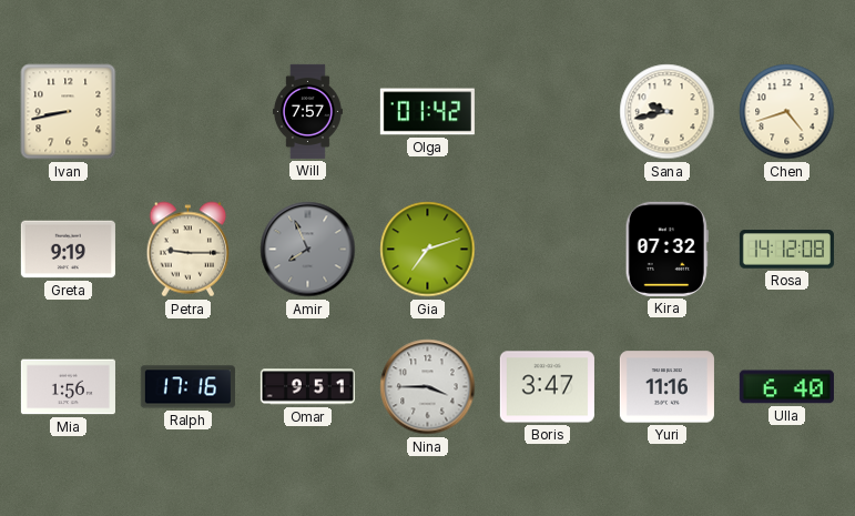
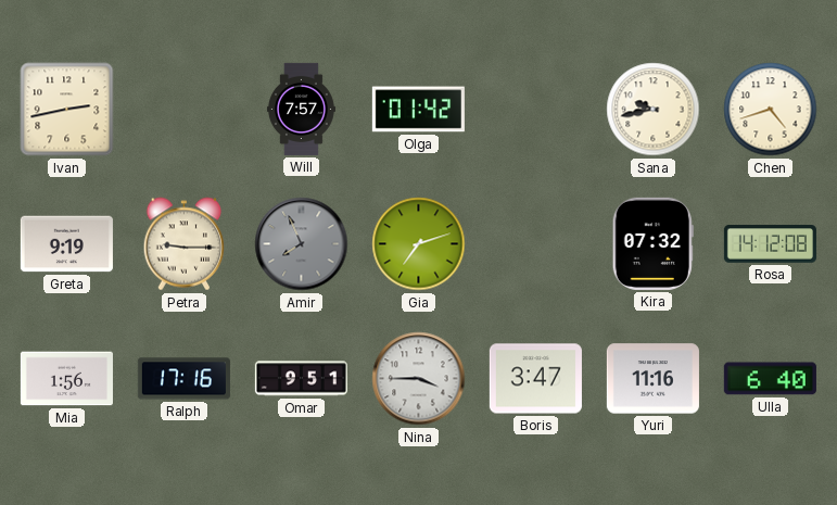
Ivan: 8:43 -> 2:43 (67, 110)
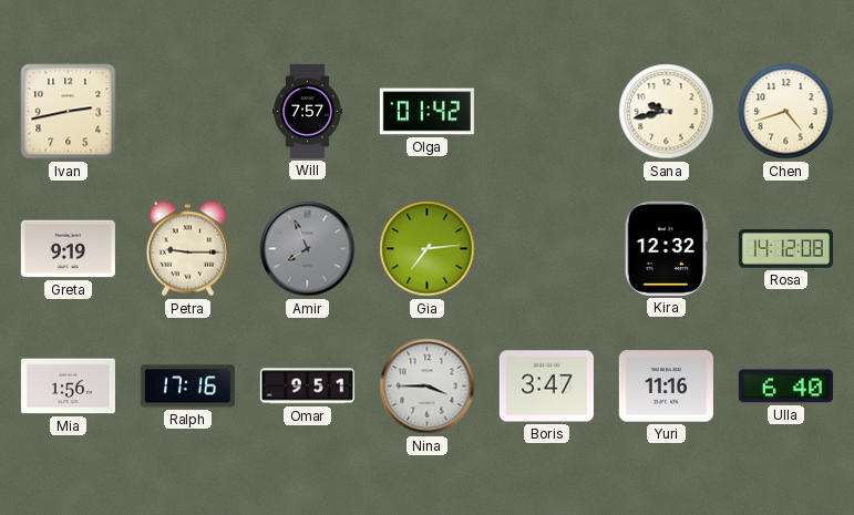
Gia: 7:12 -> 7:14 (428, 249)
Kira: 07:32 -> 12:32 (666, 248)
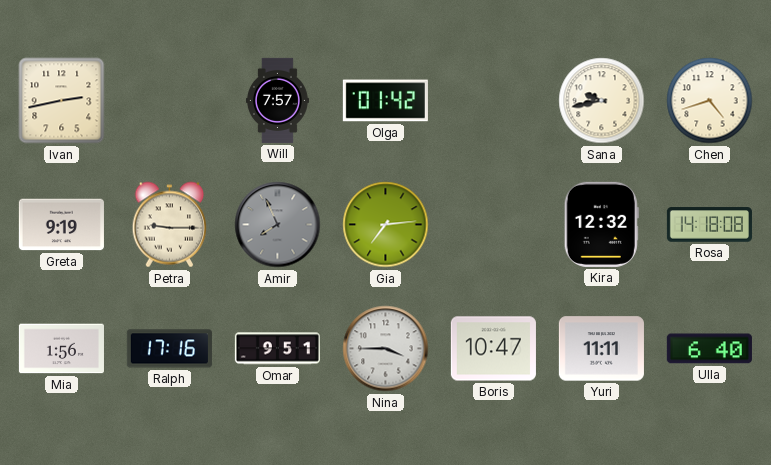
Rosa: 14:12 -> 14:18 (709, 225)
Boris: 3:47 -> 10:47 (493, 349)
Yuri: 11:16 -> 11:11 (601, 349)
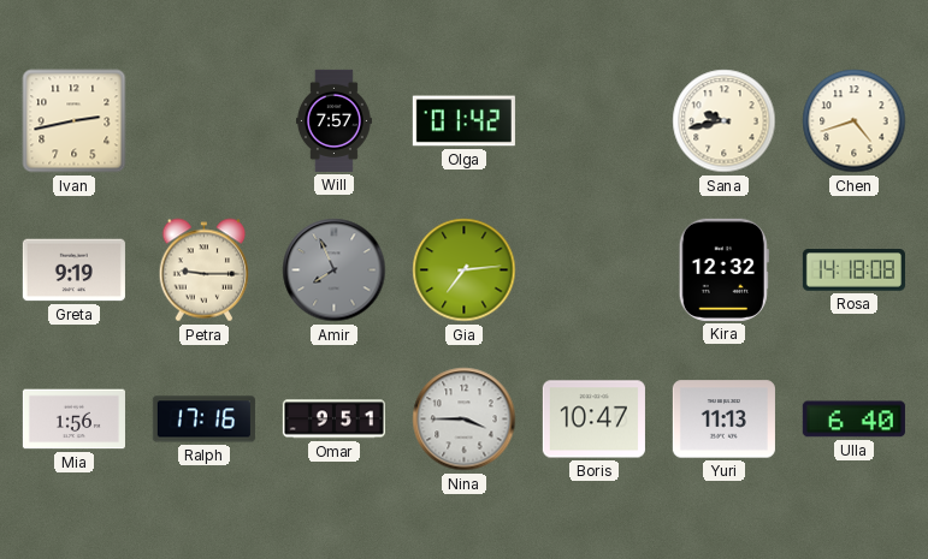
Yuri: 11:11 -> 11:13 (723, 420)
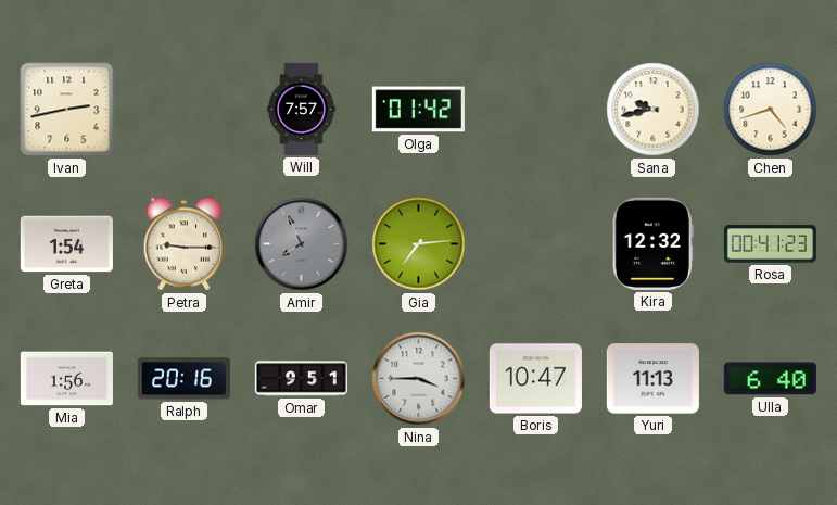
Greta: 9:19 -> 1:54 (66, 244)
Rosa: 14:18 -> 00:41 (770, 244)
Ralph: 17:16 -> 20:16 (183, 379)
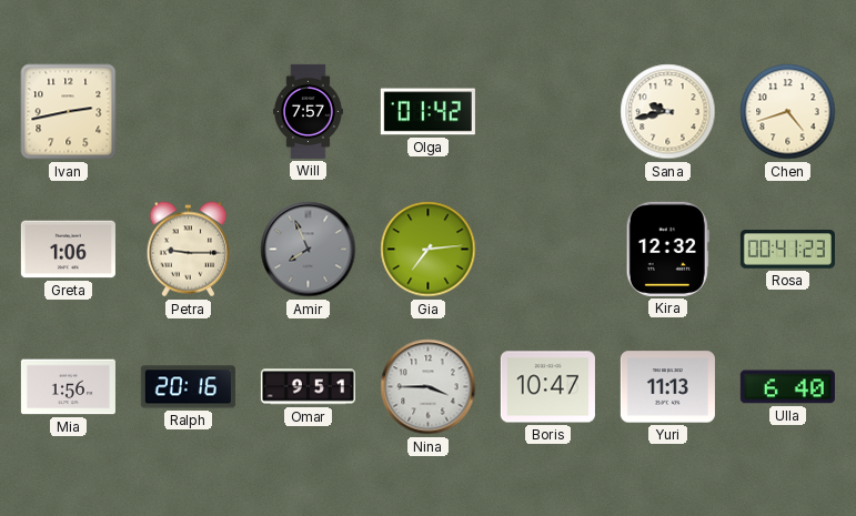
Greta: 1:54 -> 1:06 (68, 250)
